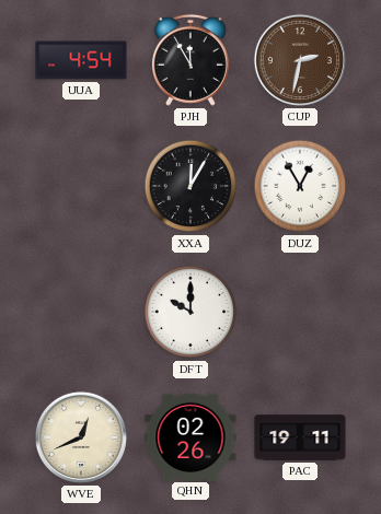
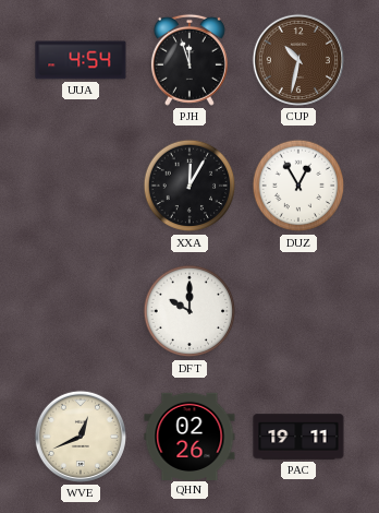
PJH: 11:55 -> 11:57 (189, 60)
CUP: 2:32 -> 10:32 (298, 60)
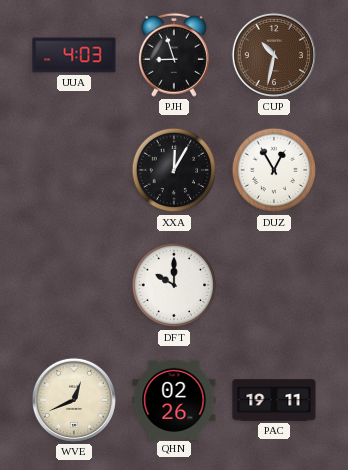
UUA: 4:54 -> 4:03 (74, 55)
PJH: 11:57 -> 8:57 (174, 55)
